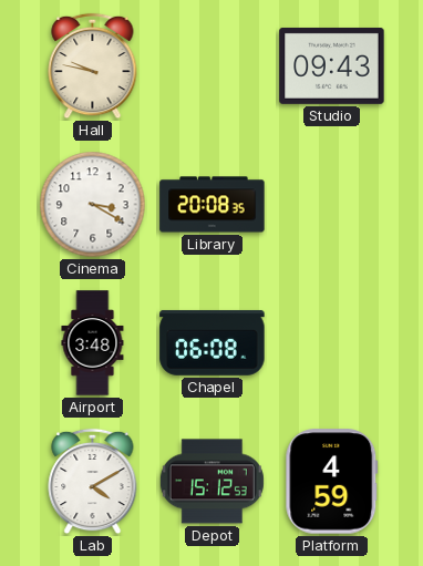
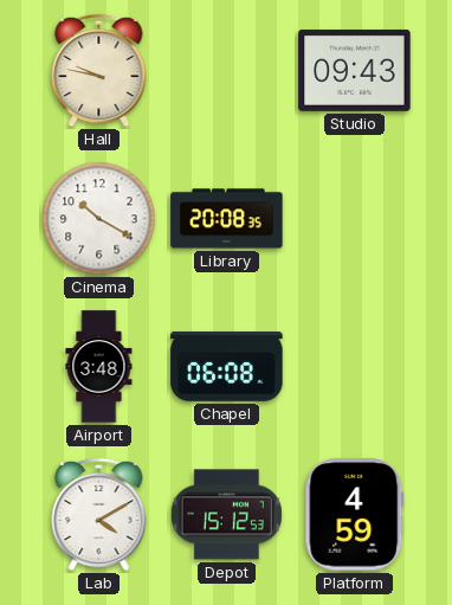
Cinema: 3:20 -> 10:20 (99, 219)
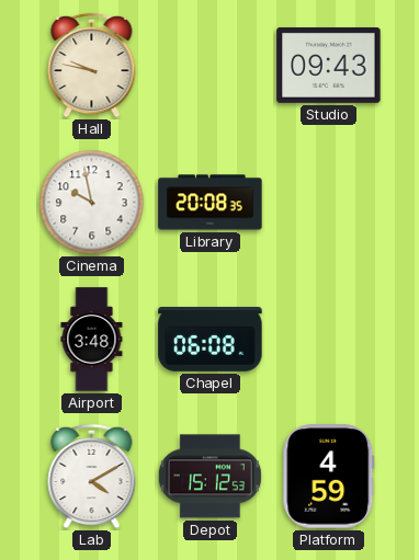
Cinema: 10:20 -> 9:58 (92, 203)
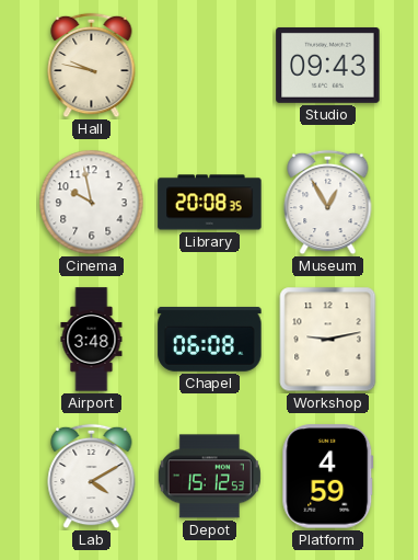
Museum: none -> 12:55 (328, 203)
Workshop: none -> 9:13 (328, 340)
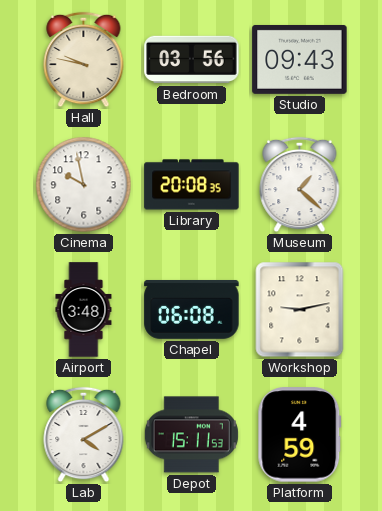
Bedroom: none -> 03:56 (192, 60)
Museum: 12:55 -> 1:22 (300, 185)
Depot: 15:12 -> 15:11 (191, 435)
